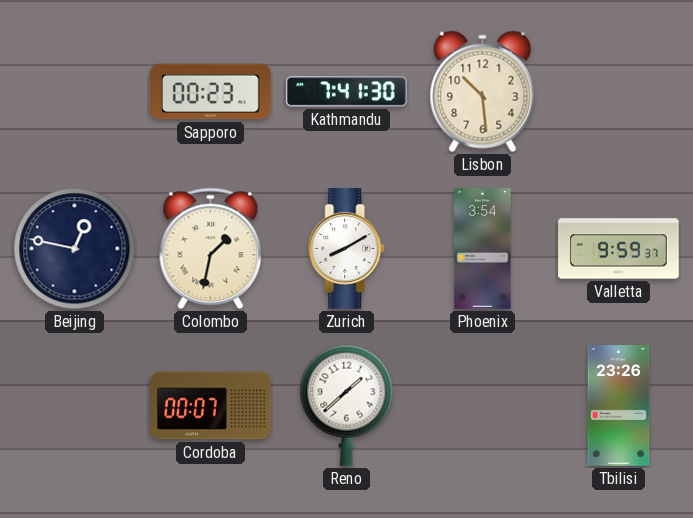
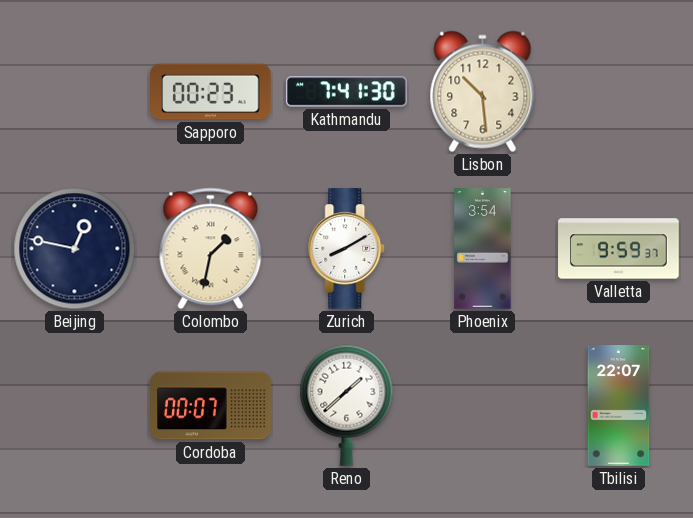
Tbilisi: 23:26 -> 22:07 (619, 406)
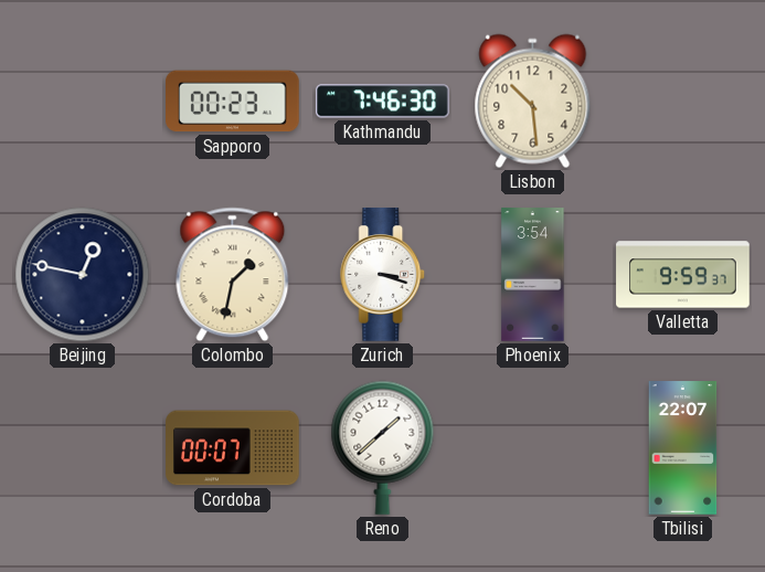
Kathmandu: 7:41 -> 7:46 (383, 102)
Zurich: 8:10 -> 3:18 (383, 275)
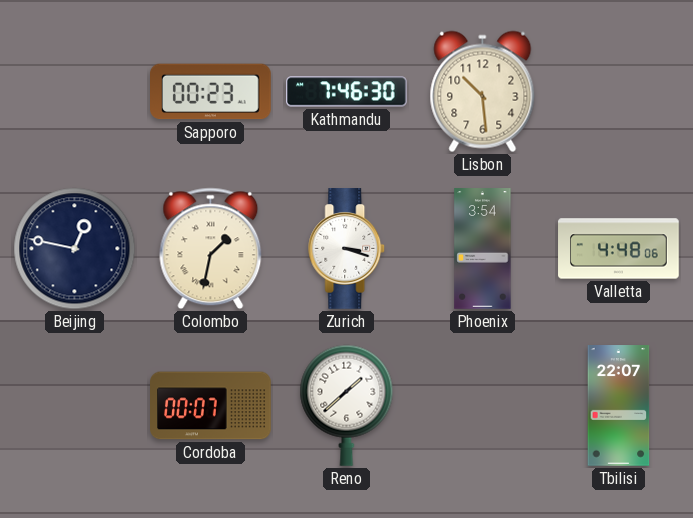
Valletta: 9:59 -> 4:48 (619, 249)
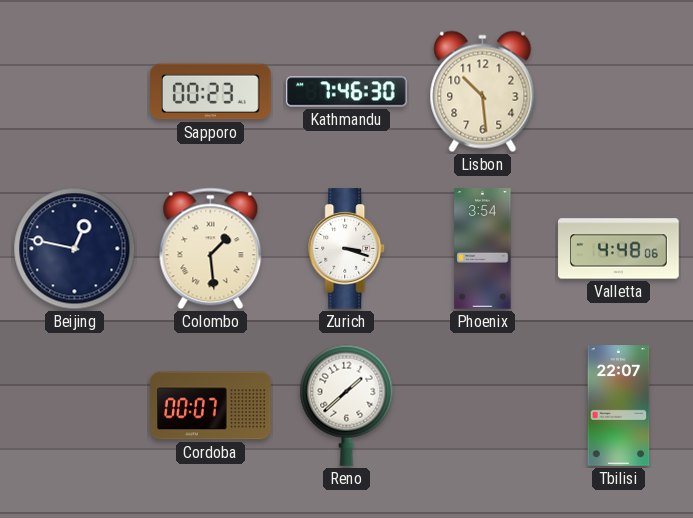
Colombo: 1:32 -> 1:29 (211, 249)
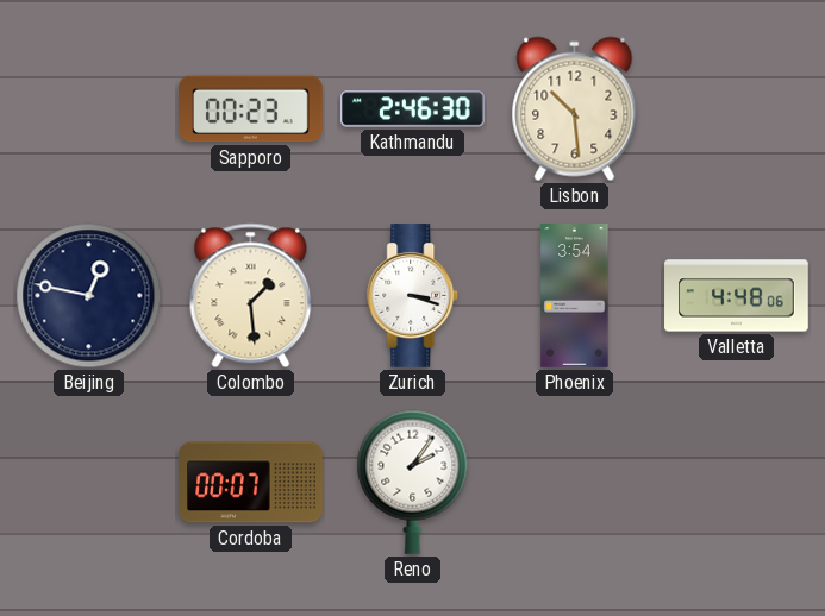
Kathmandu: 7:46 -> 2:46 (413, 109)
Reno: 1:38 -> 2:06 (413, 482)
Tbilisi: 22:07 -> none (619, 406)
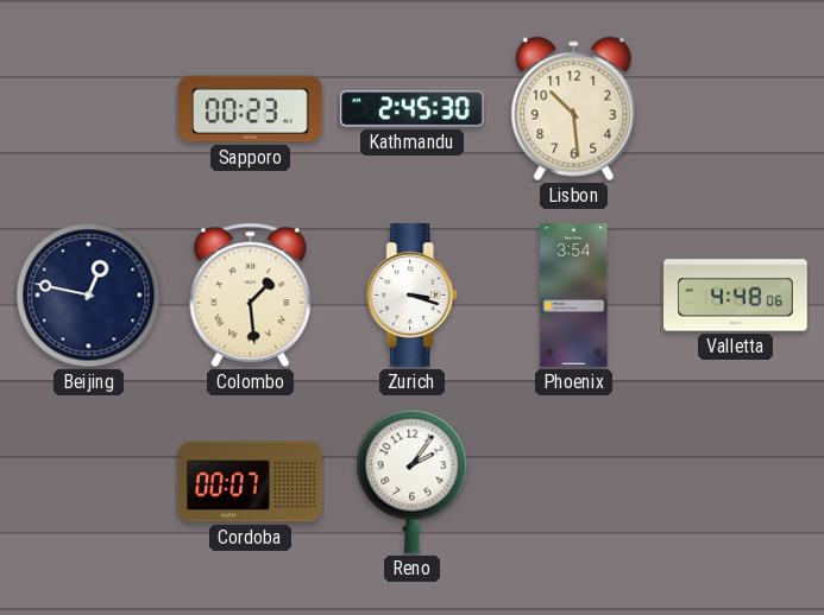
Kathmandu: 2:46 -> 2:45 (413, 109)
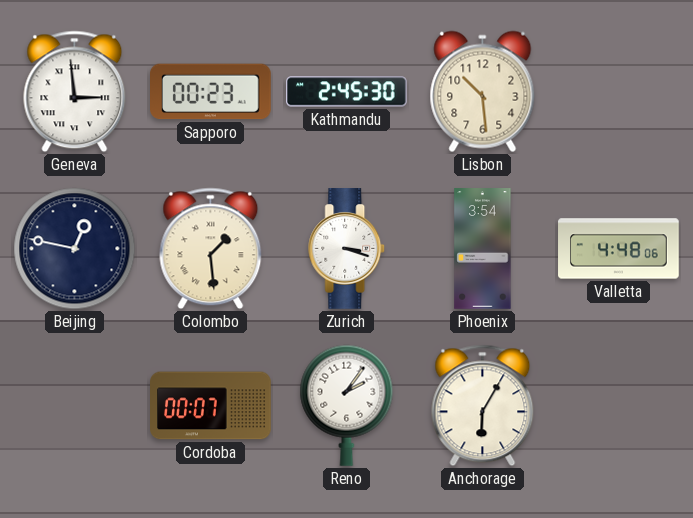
Geneva: none -> 2:59 (75, 92)
Anchorage: none -> 6:05 (483, 406)
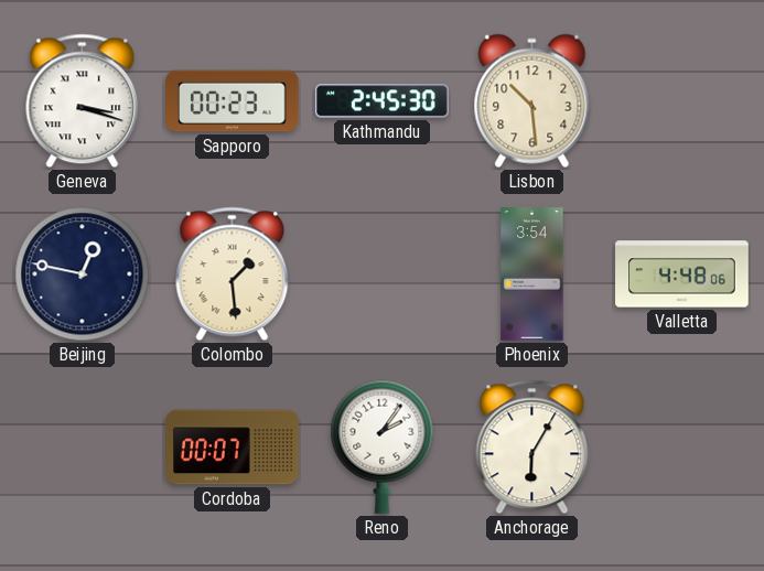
Geneva: 2:59 -> 3:18 (83, 101)
Zurich: 3:18 -> none (347, 249)
